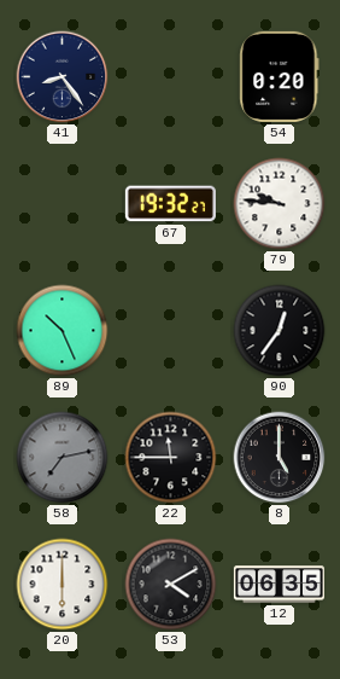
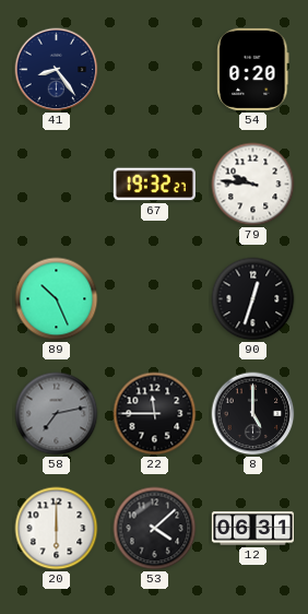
90: 12:36 -> 12:33 (253, 299)
53: 4:10 -> 4:08 (155, 529)
12: 06:35 -> 06:31 (252, 529)
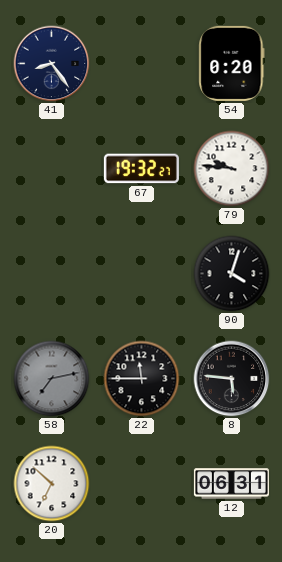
89: 10:26 -> none (57, 299)
90: 12:33 -> 4:03 (232, 274)
8: 5:00 -> 5:46 (232, 379)
20: 6:00 -> 6:52 (52, 484)
53: 4:08 -> none (155, 529)
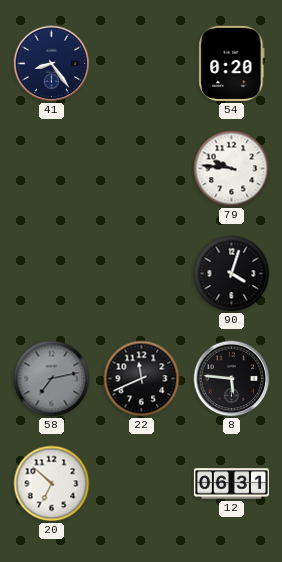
67: 19:32 -> none (141, 169)
22: 11:45 -> 11:41 (142, 379)
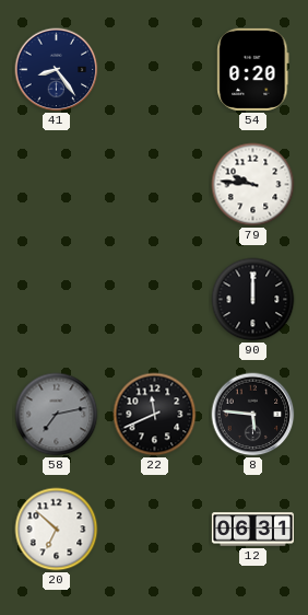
90: 4:03 -> 12:00 (253, 300)
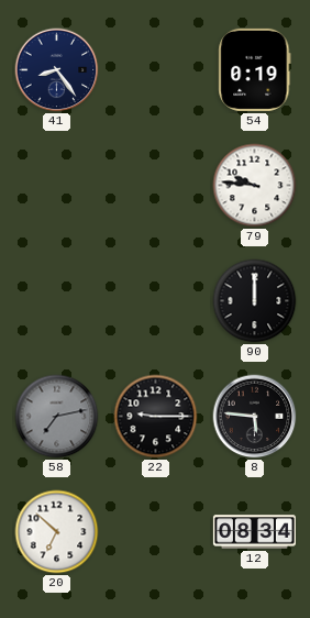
54: 0:20 -> 0:19 (255, 69)
22: 11:41 -> 9:15 (156, 417)
12: 06:31 -> 08:34 (254, 532)
